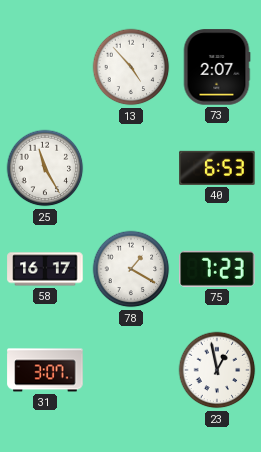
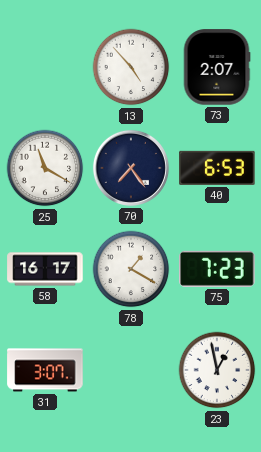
25: 11:25 -> 11:20 (45, 168)
70: none -> 7:24 (131, 168)
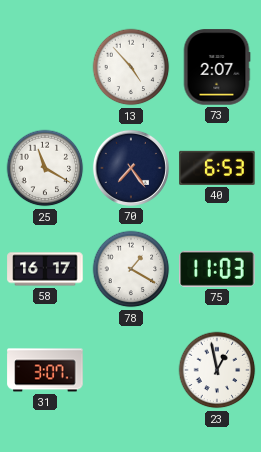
75: 7:23 -> 11:03 (217, 269)
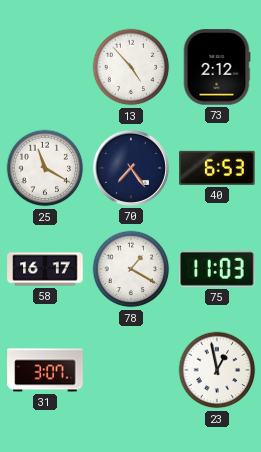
73: 2:07 -> 2:12 (217, 67)
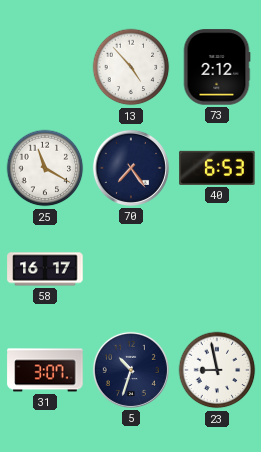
78: 1:20 -> none (131, 269)
75: 11:03 -> none (217, 269)
5: none -> 10:33 (131, 370)
23: 12:58 -> 8:58 (217, 370)
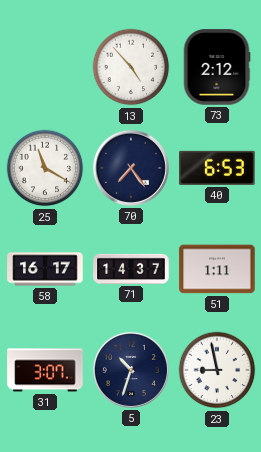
71: none -> 14:37 (131, 269)
51: none -> 1:11 (217, 269)
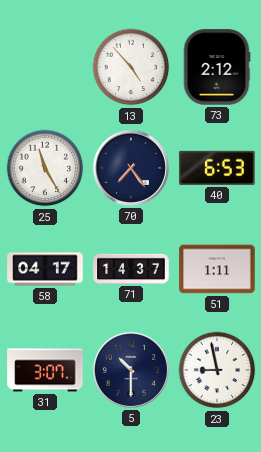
25: 11:20 -> 11:25 (45, 168)
58: 16:17 -> 04:17 (45, 269)
5: 10:33 -> 10:30 (131, 370)
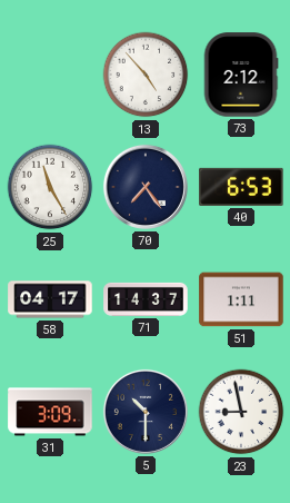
31: 3:07 -> 3:09 (50, 412)
